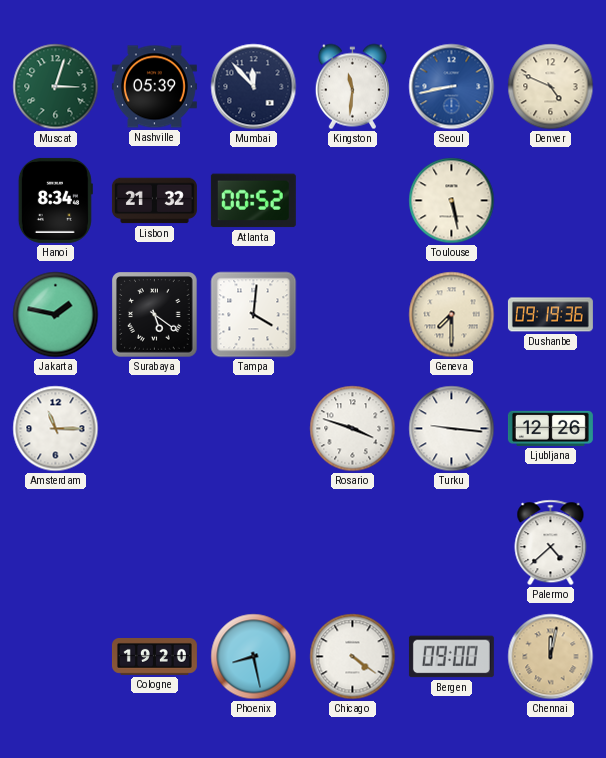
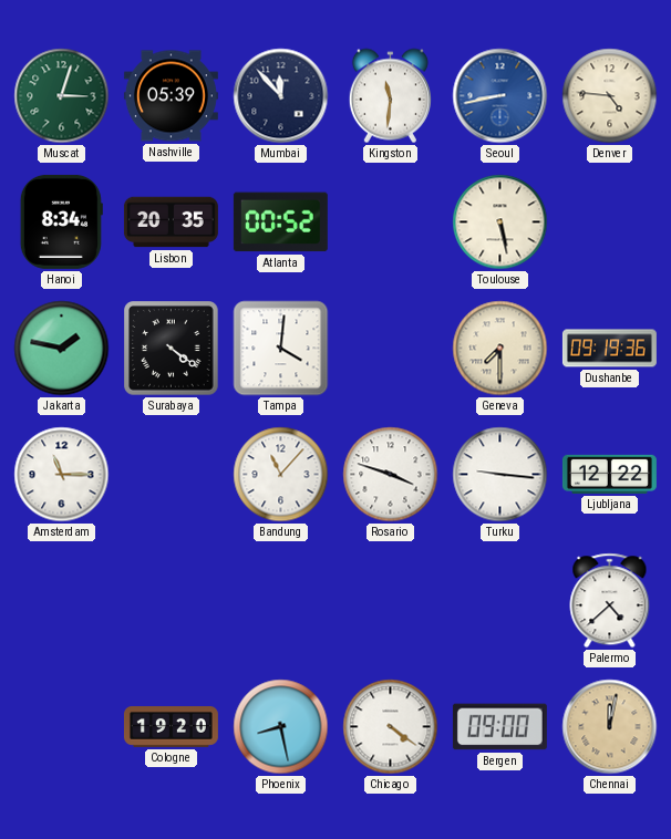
Denver: 4:49 -> 4:46 (610, 96)
Lisbon: 21:32 -> 20:35 (171, 222)
Surabaya: 5:21 -> 4:21 (172, 349)
Bandung: none -> 11:07 (281, 475)
Ljubljana: 12:26 -> 12:22 (609, 474)
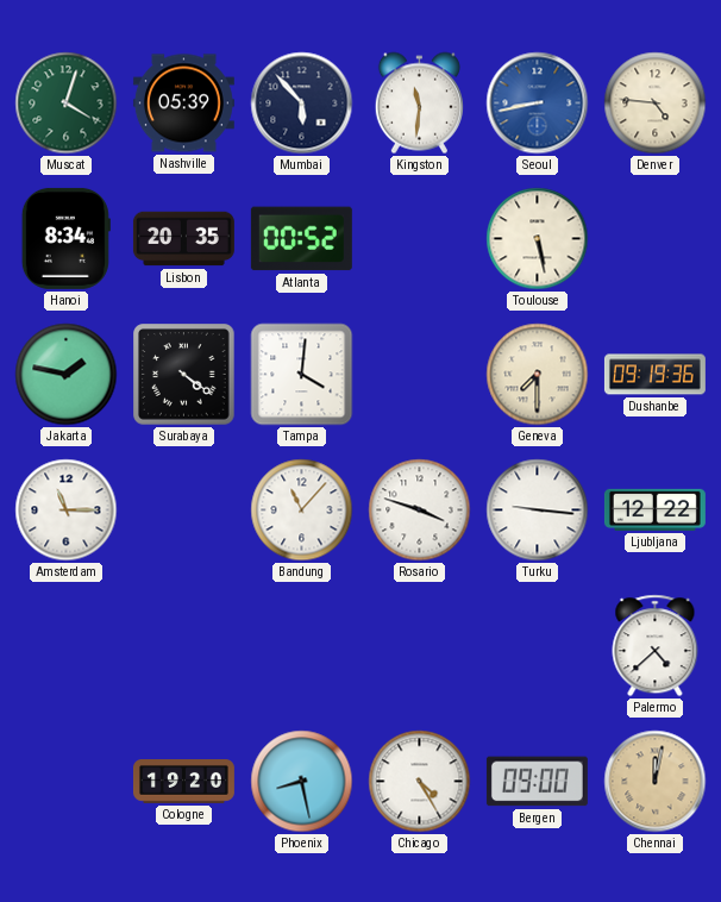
Muscat: 3:03 -> 4:03 (67, 104)
Mumbai: 11:53 -> 5:53 (302, 104)
Chicago: 4:21 -> 4:25 (420, 782)
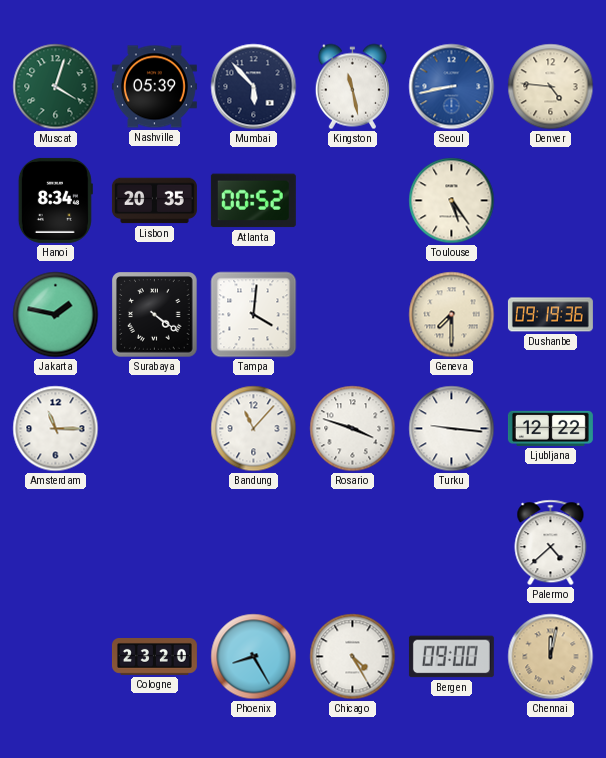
Kingston: 11:31 -> 11:28 (352, 87)
Toulouse: 5:28 -> 5:24 (452, 201)
Cologne: 19:20 -> 23:20 (154, 657)
Phoenix: 8:28 -> 8:25 (254, 657)
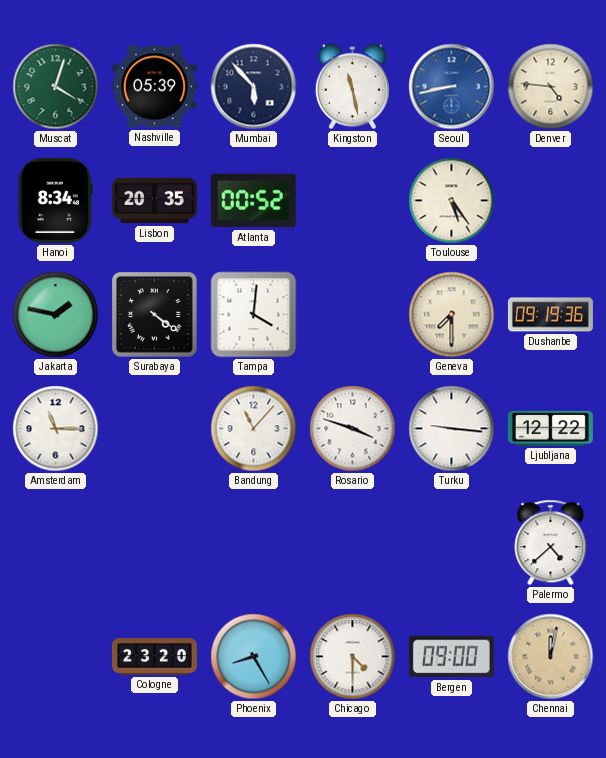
Chicago: 4:25 -> 4:30 (353, 657)
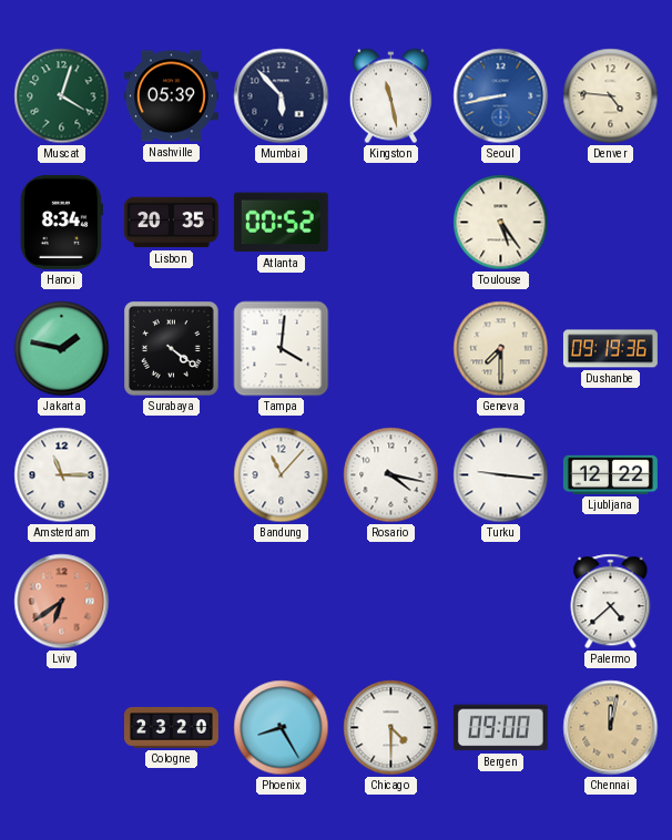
Rosario: 3:48 -> 4:17 (391, 475)
Lviv: none -> 6:39 (62, 602)
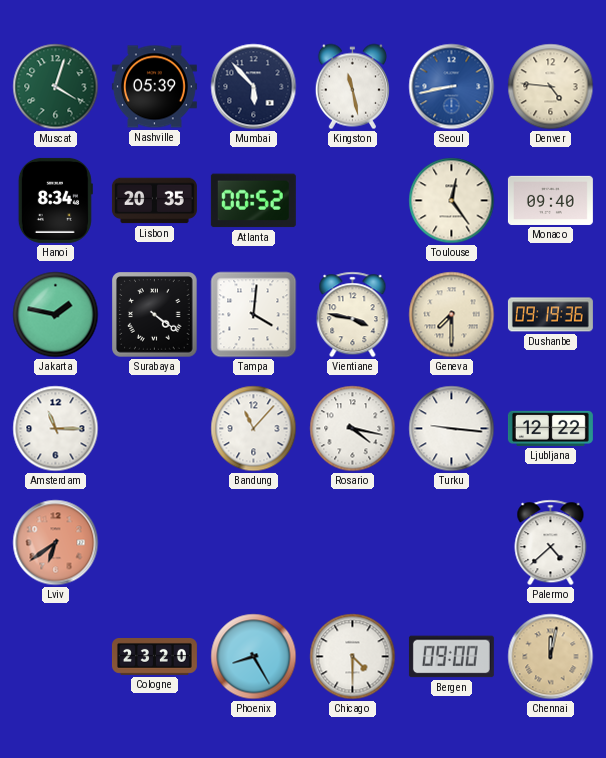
Toulouse: 5:24 -> 12:24 (452, 201)
Monaco: none -> 09:40 (550, 200)
Vientiane: none -> 3:47 (353, 315)
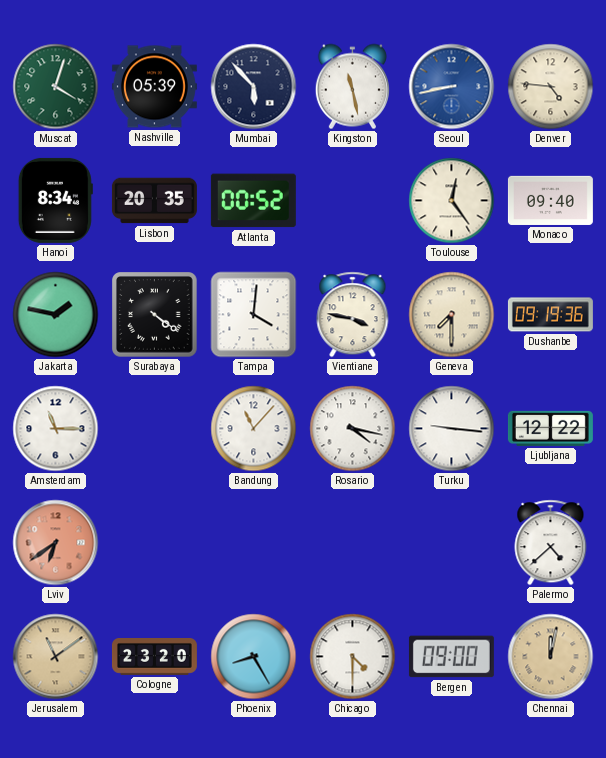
Jerusalem: none -> 11:09 (56, 657)
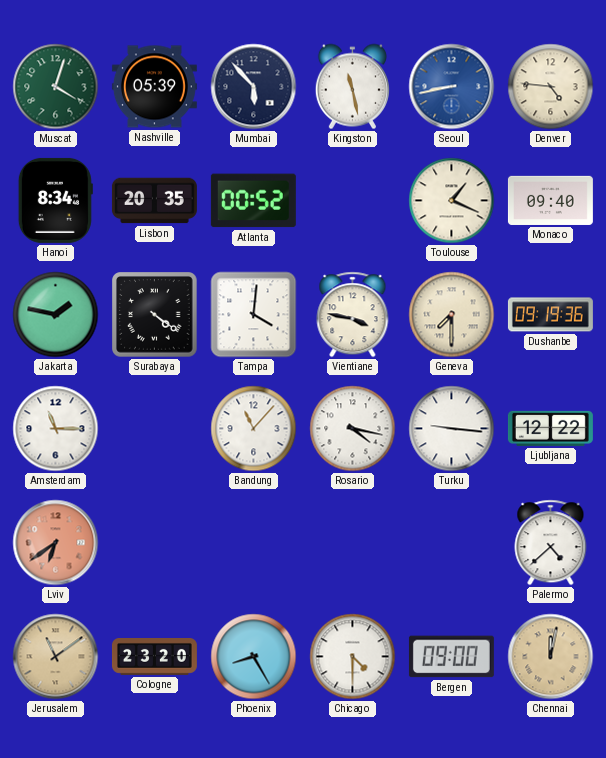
Toulouse: 12:24 -> 1:19 (452, 201)
